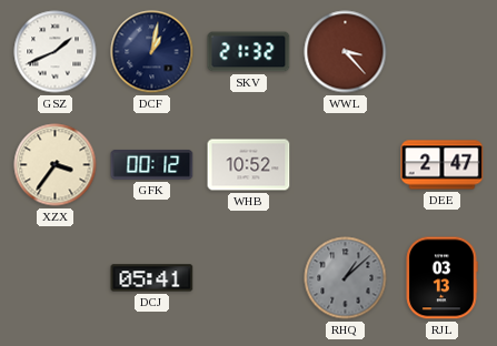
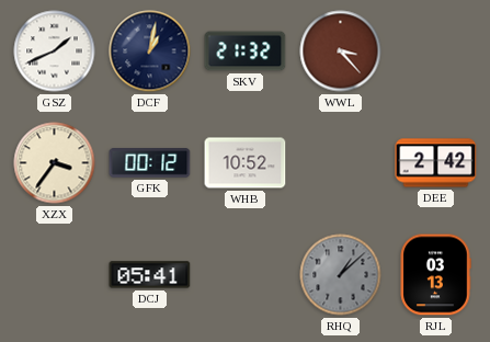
DEE: 2:47 -> 2:42 (436, 163)
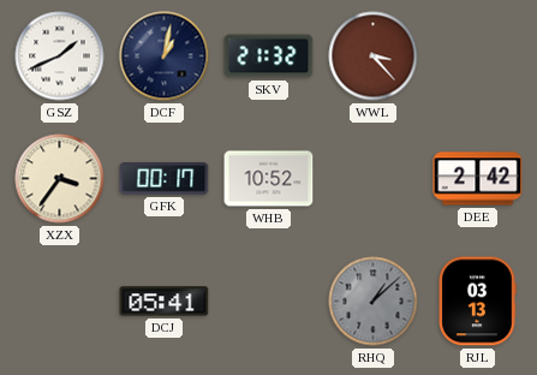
GFK: 00:12 -> 00:17 (165, 179)
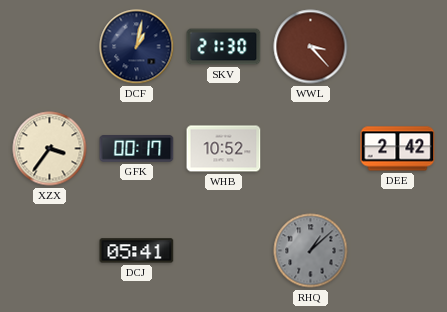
GSZ: 1:41 -> none (60, 56)
SKV: 21:32 -> 21:30 (224, 47)
RJL: 03:13 -> none (477, 302)
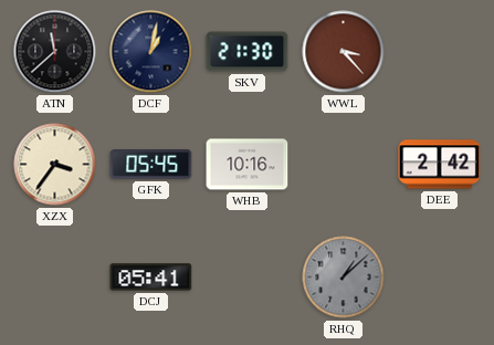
ATN: none -> 11:38 (55, 52)
GFK: 00:17 -> 05:45 (151, 165)
WHB: 10:52 -> 10:16 (248, 165)
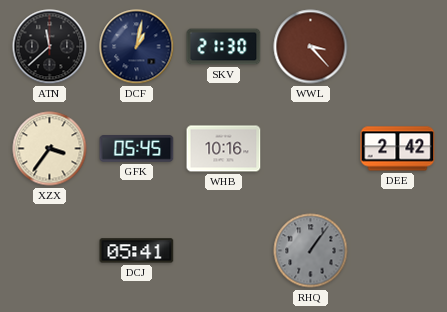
RHQ: 1:08 -> 1:06 (311, 251)
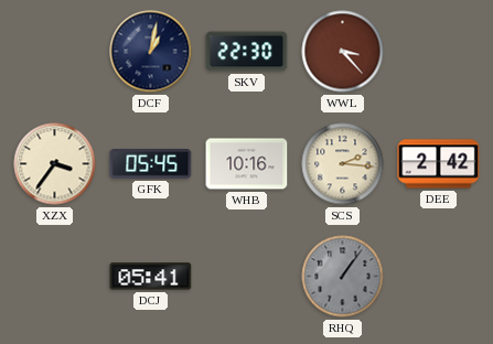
ATN: 11:38 -> none (50, 47)
SKV: 21:30 -> 22:30 (247, 52)
SCS: none -> 2:16 (343, 164)
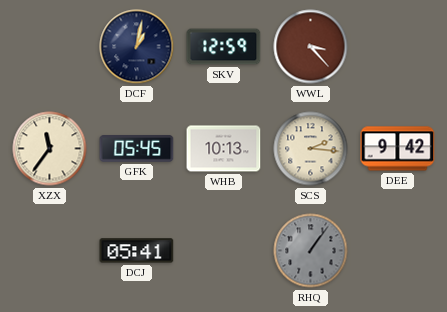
SKV: 22:30 -> 12:59 (224, 47)
XZX: 3:36 -> 11:36 (50, 149)
WHB: 10:16 -> 10:13 (224, 149)
DEE: 2:42 -> 9:42 (398, 149)
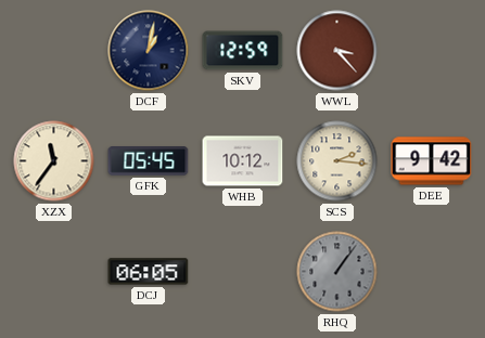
WHB: 10:13 -> 10:12 (243, 161)
DCJ: 05:41 -> 06:05 (149, 272)
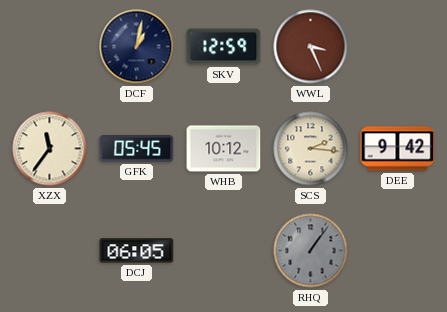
WWL: 3:23 -> 3:26 (311, 47)
